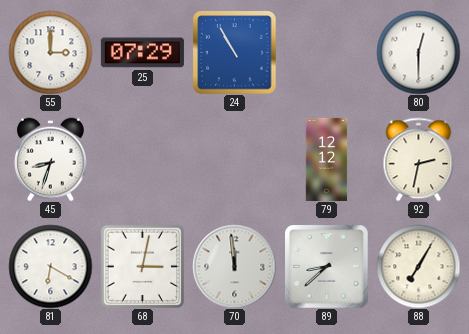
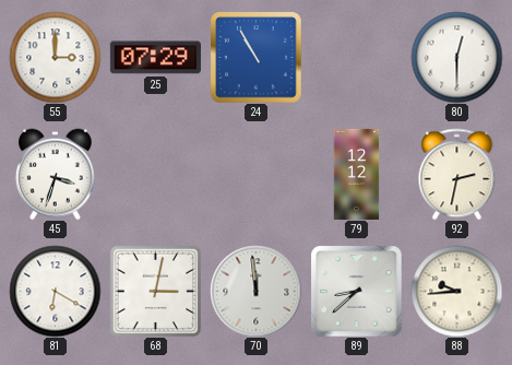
45: 8:33 -> 3:33 (55, 174)
88: 7:05 -> 9:44 (456, 291)
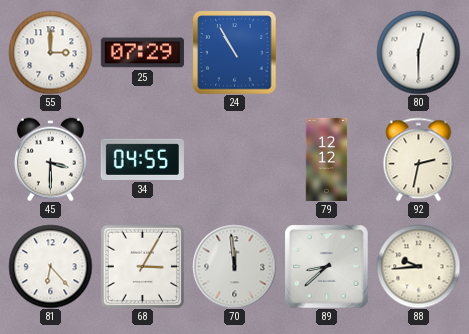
45: 3:33 -> 3:30 (50, 159)
34: none -> 04:55 (142, 159)
81: 6:20 -> 6:23 (50, 266)
68: 3:02 -> 3:05 (142, 266)
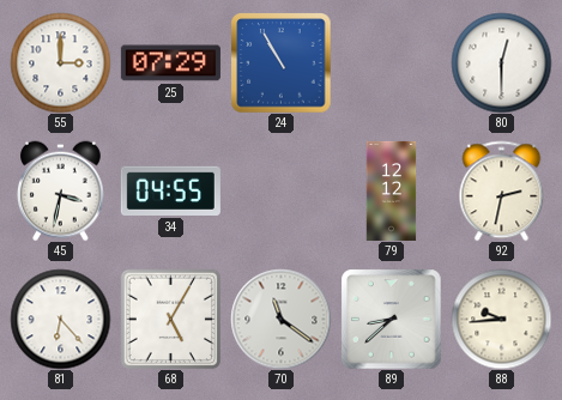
45: 3:30 -> 3:32 (60, 190)
68: 3:05 -> 5:05 (170, 319)
70: 11:59 -> 11:21 (280, 319)
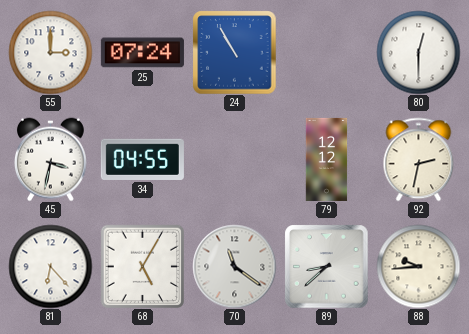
25: 07:29 -> 07:24 (142, 53)
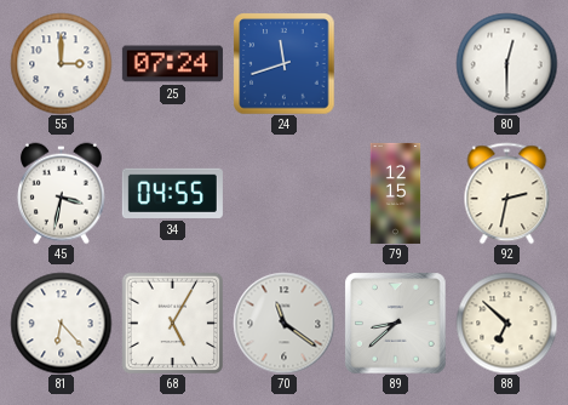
24: 10:55 -> 11:42 (283, 63)
79: 12:12 -> 12:15 (396, 193)
88: 9:44 -> 6:52 (506, 323)
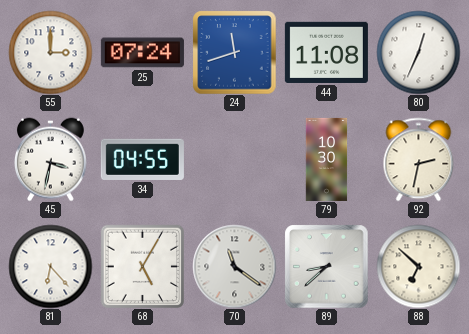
44: none -> 11:08 (326, 52)
80: 12:30 -> 12:34 (418, 52)
79: 12:15 -> 10:30 (327, 159)
